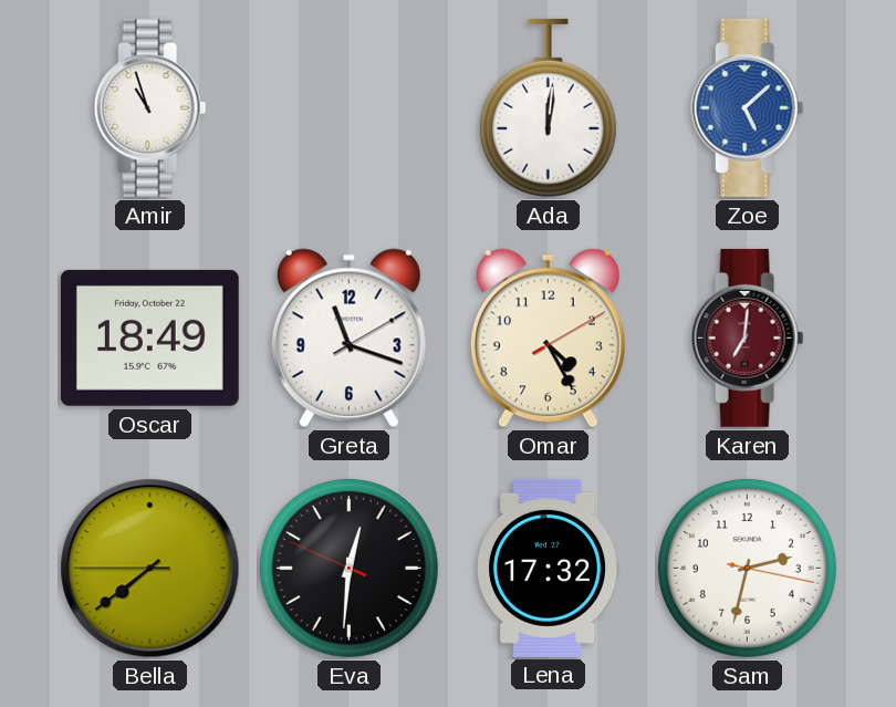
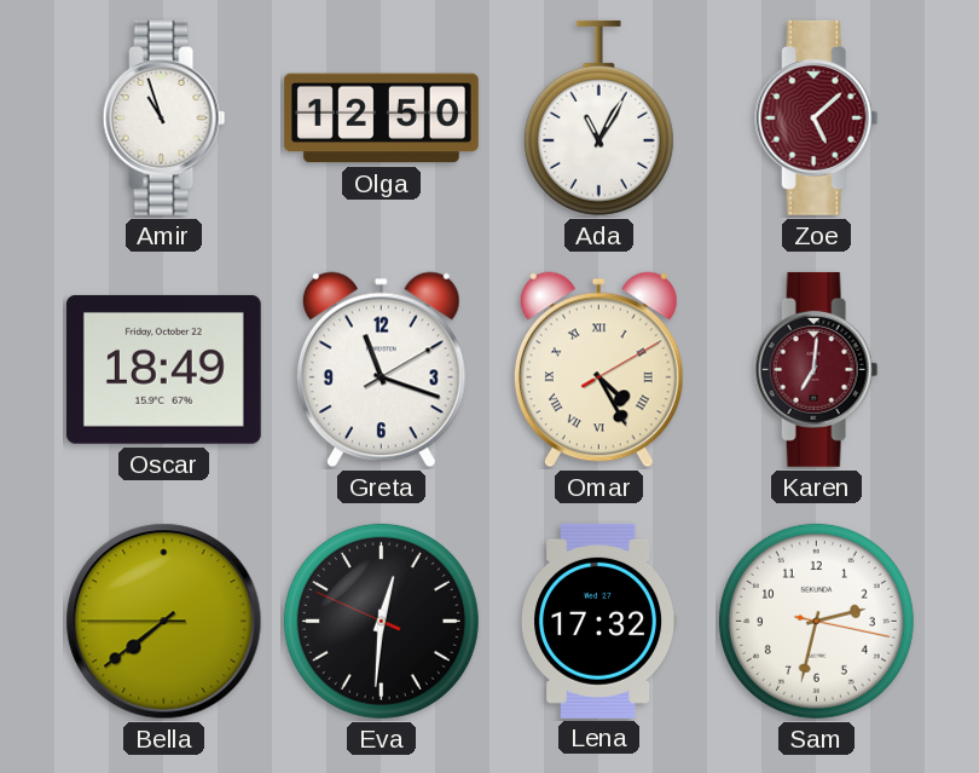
Olga: none -> 12:50 (381, 119)
Ada: 12:01 -> 11:05 (598, 117)
Zoe dial: blue -> burgundy (817, 117)
Omar numerals: Arabic -> Roman (598, 370)
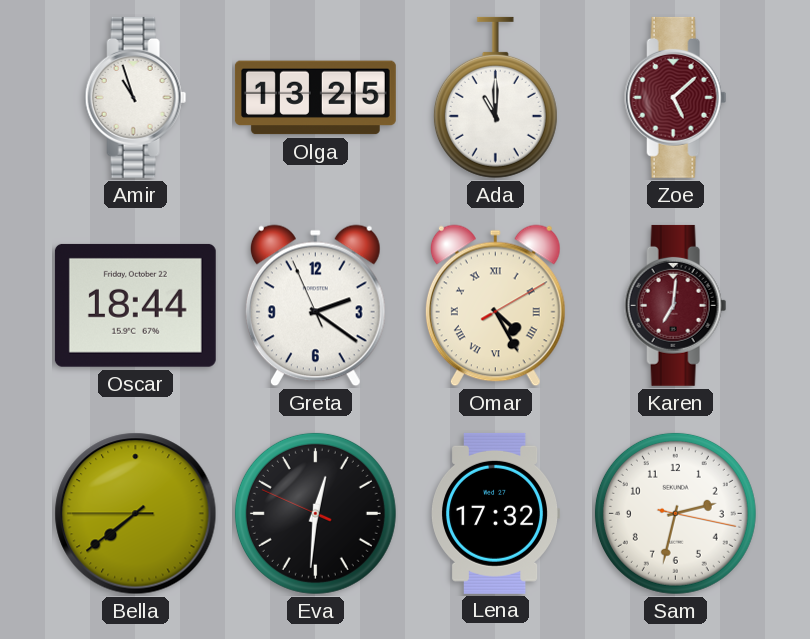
Olga: 12:50 -> 13:25 (315, 98)
Ada: 11:05 -> 11:00 (495, 97)
Oscar: 18:49 -> 18:44 (135, 305)
Greta: 11:18 -> 2:20 (315, 306)
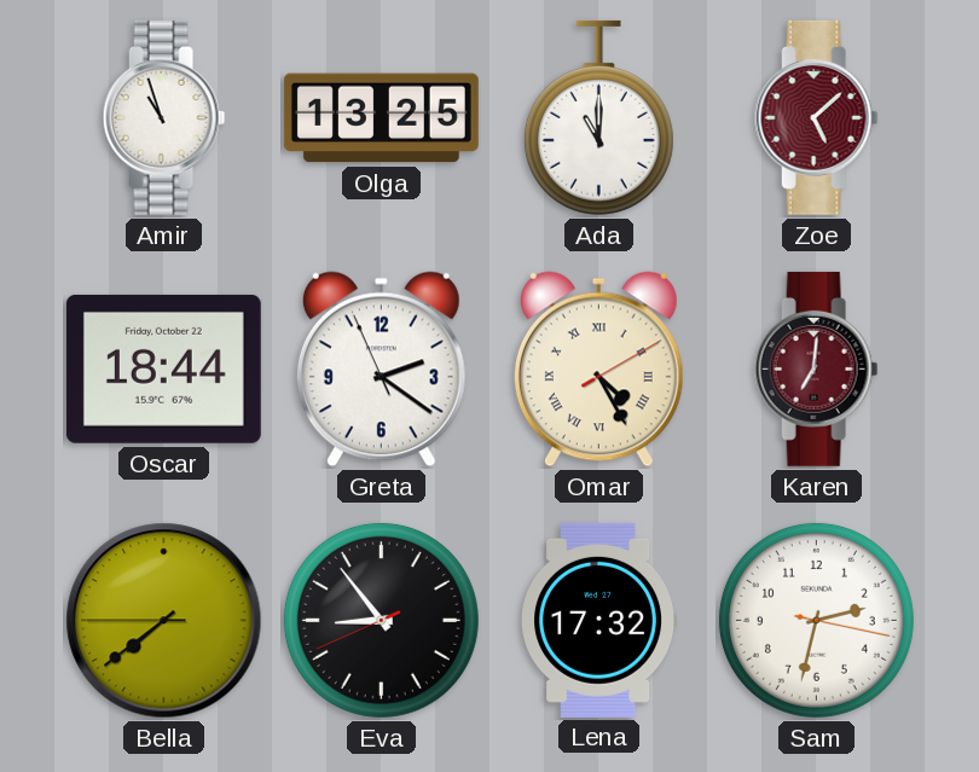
Eva: 12:30 -> 8:53 (381, 620)
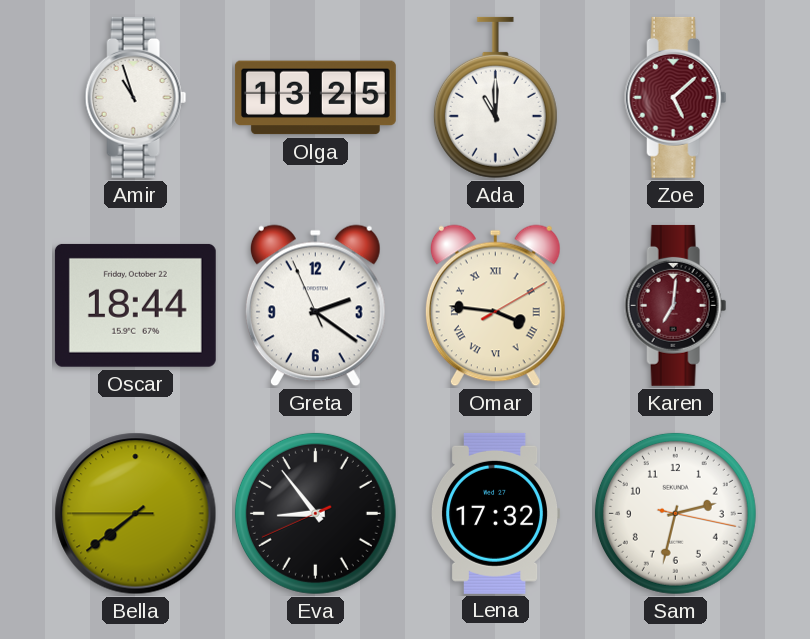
Omar: 4:25 -> 3:46 (495, 306)
